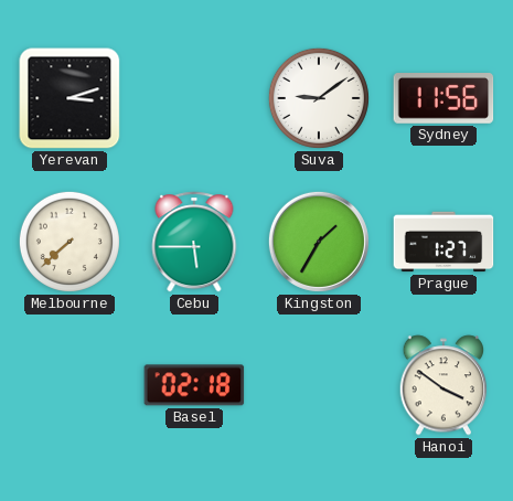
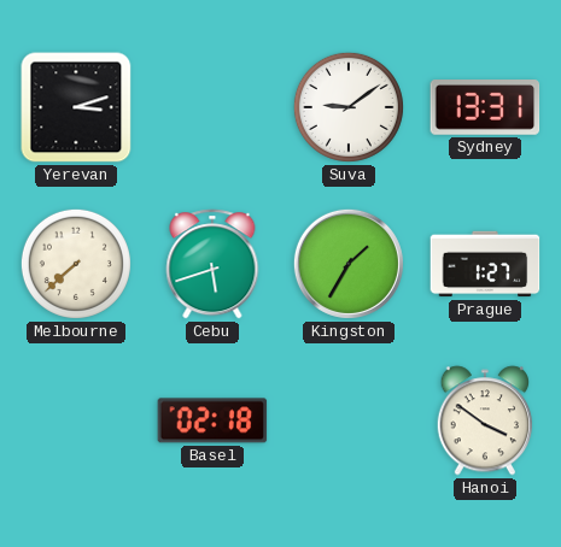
Sydney: 11:56 -> 13:31 (485, 108)
Cebu: 5:45 -> 5:42 (212, 264)
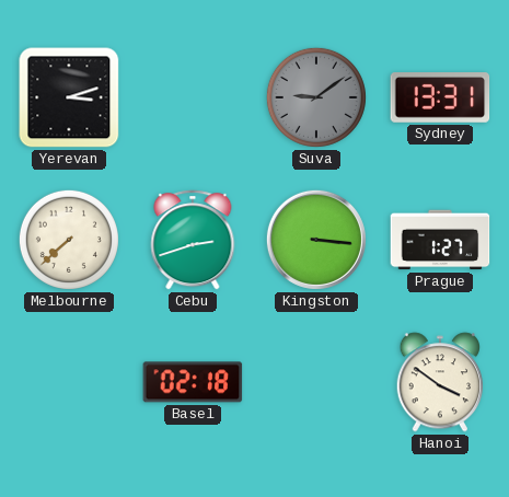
Suva dial: white -> grey (316, 97)
Cebu: 5:42 -> 2:42 (193, 240)
Kingston: 1:35 -> 3:16 (316, 240)
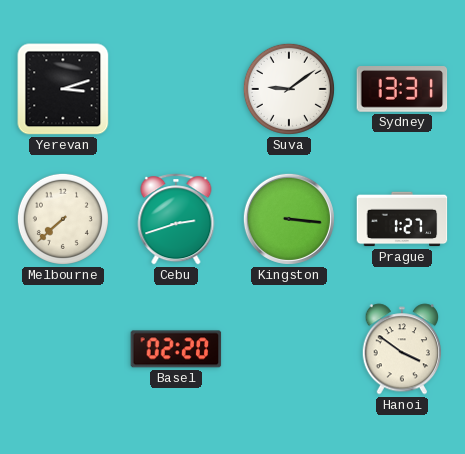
Suva dial: grey -> white (289, 89)
Basel: 02:18 -> 02:20 (176, 349)
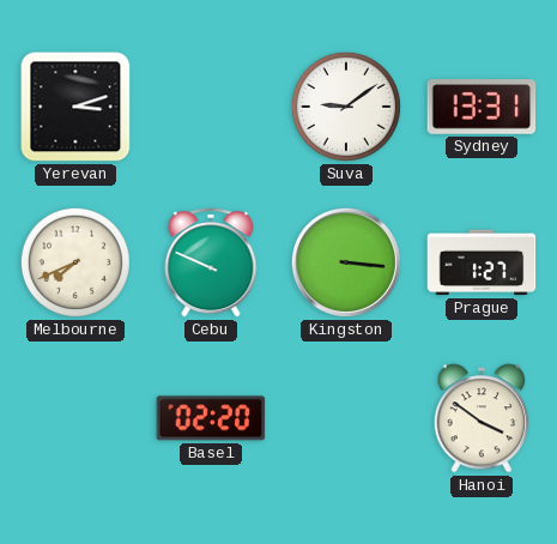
Melbourne: 7:38 -> 7:41 (75, 262)
Cebu: 2:42 -> 9:49 (211, 262)
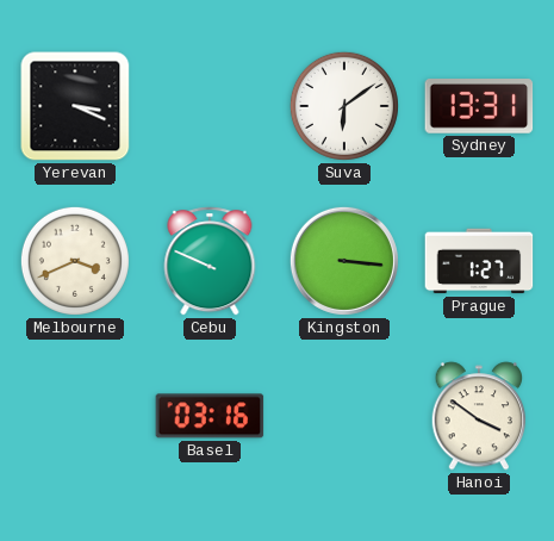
Yerevan: 3:12 -> 3:19 (75, 106)
Suva: 9:09 -> 6:09 (344, 106)
Melbourne: 7:41 -> 3:41 (75, 261)
Basel: 02:20 -> 03:16 (210, 416)
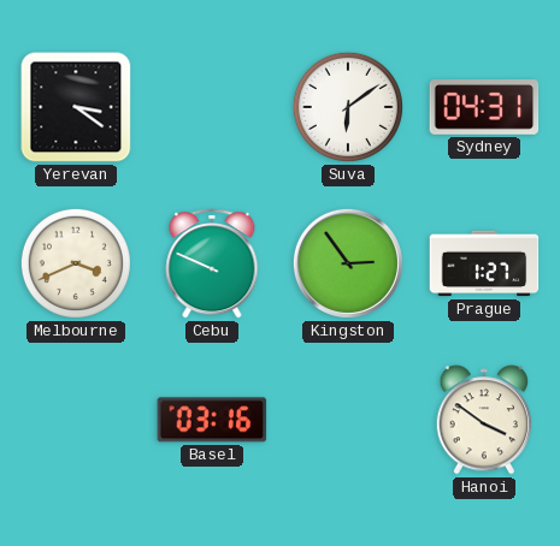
Yerevan: 3:19 -> 3:21 (76, 107)
Sydney: 13:31 -> 04:31 (484, 108)
Kingston: 3:16 -> 2:54 (348, 263)
